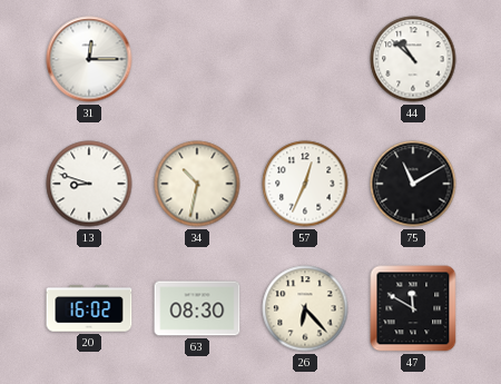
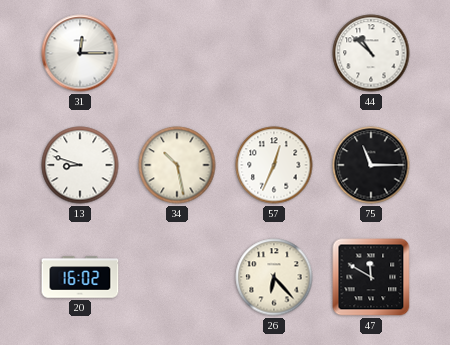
34: 10:32 -> 10:28 (177, 165)
75: 11:10 -> 11:15 (371, 165)
63: 08:30 -> none (197, 308)
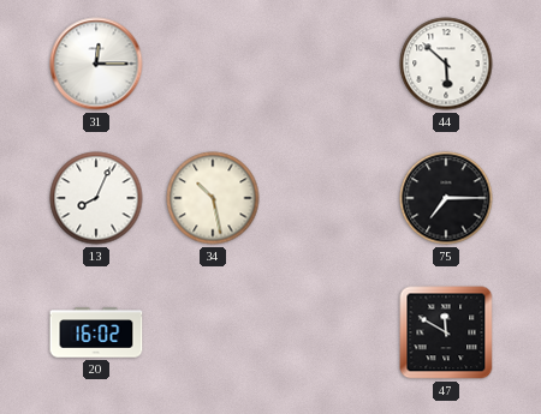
44: 10:52 -> 5:52 (446, 64)
13: 8:48 -> 8:04 (96, 198)
57: 12:34 -> none (274, 165)
75: 11:15 -> 7:15 (446, 198)
26: 6:23 -> none (274, 277)
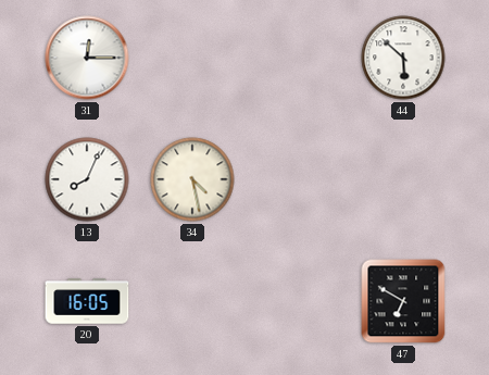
34: 10:28 -> 4:28 (192, 179)
75: 7:15 -> none (446, 198)
20: 16:02 -> 16:05 (87, 301)
47: 11:50 -> 6:50 (403, 301)
